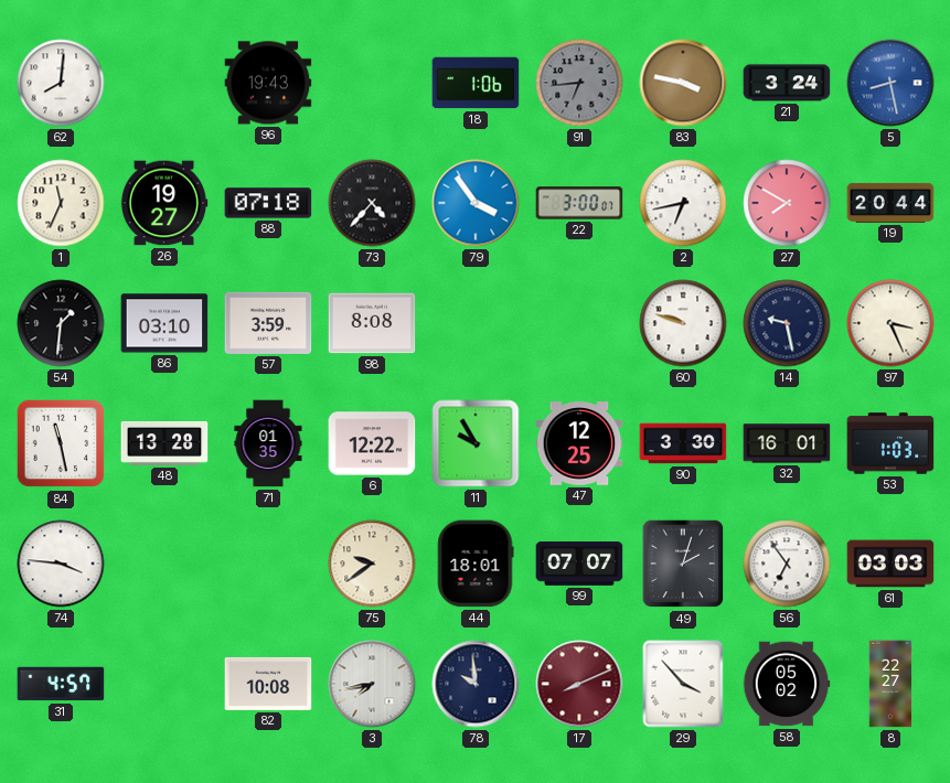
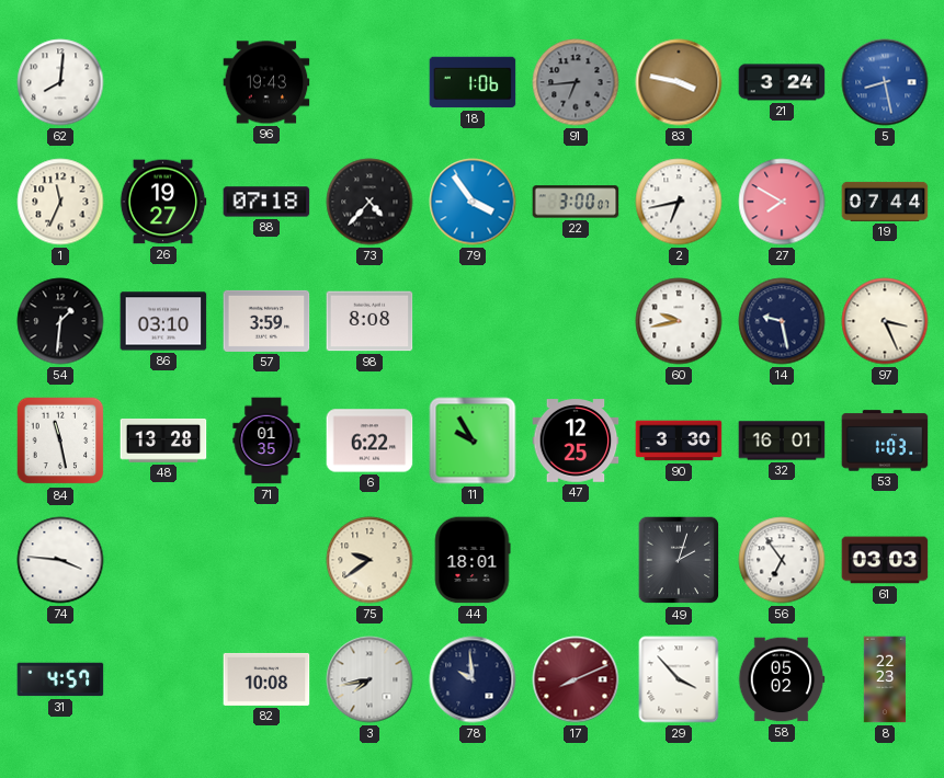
19: 20:44 -> 07:44 (885, 202)
60: 9:48 -> 9:43 (679, 321)
6: 12:22 -> 6:22 (369, 441)
99: 07:07 -> none (579, 565)
8: 22:27 -> 22:23 (885, 679)
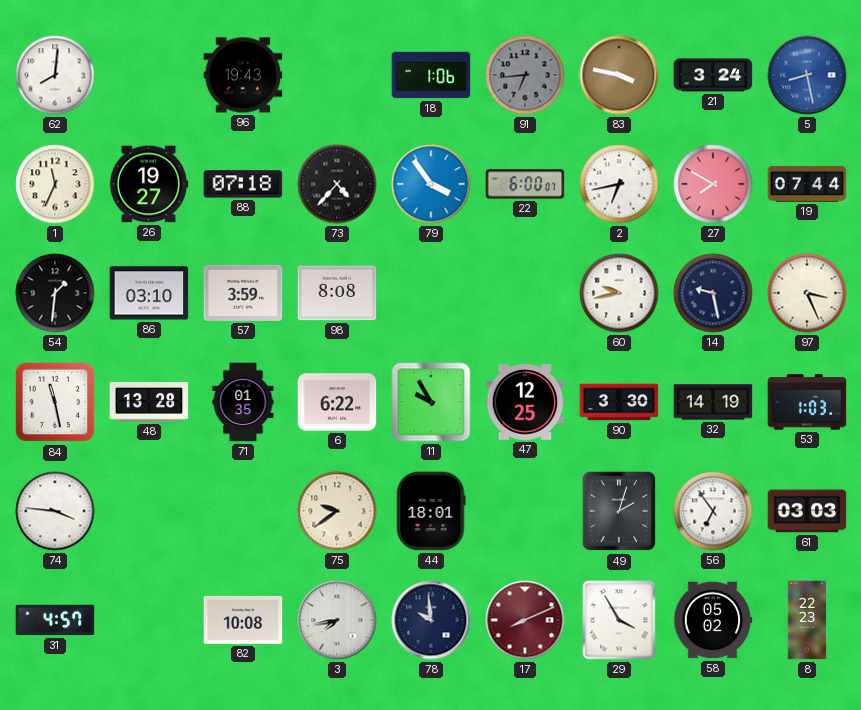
22: 3:00 -> 6:00 (525, 184)
32: 16:01 -> 14:19 (713, 402)
29: 3:53 -> 3:55 (619, 620)
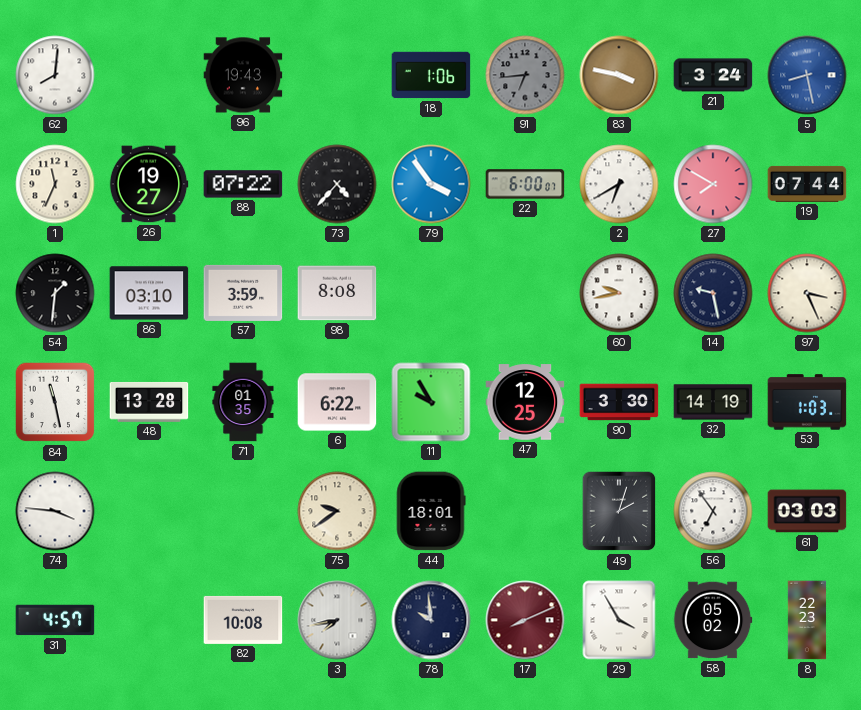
88: 07:18 -> 07:22 (243, 184)
2: 6:43 -> 6:40 (619, 184)
